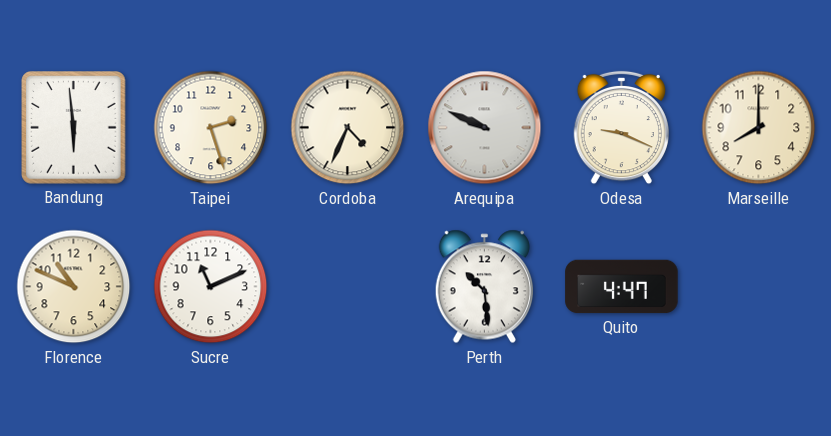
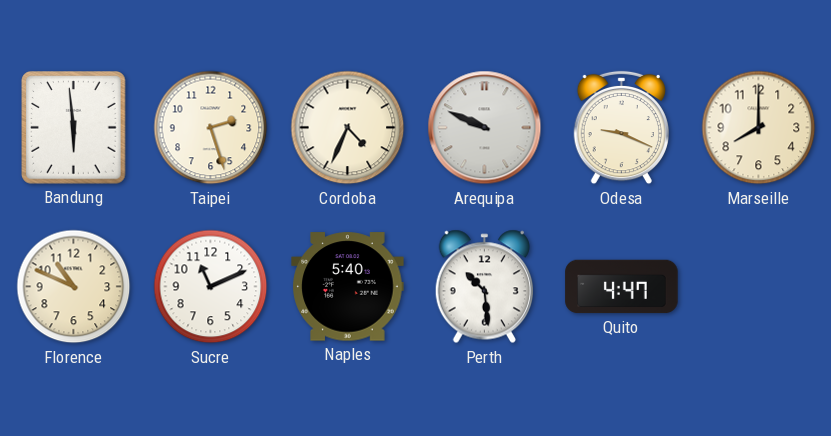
Naples: none -> 5:40 (348, 287)
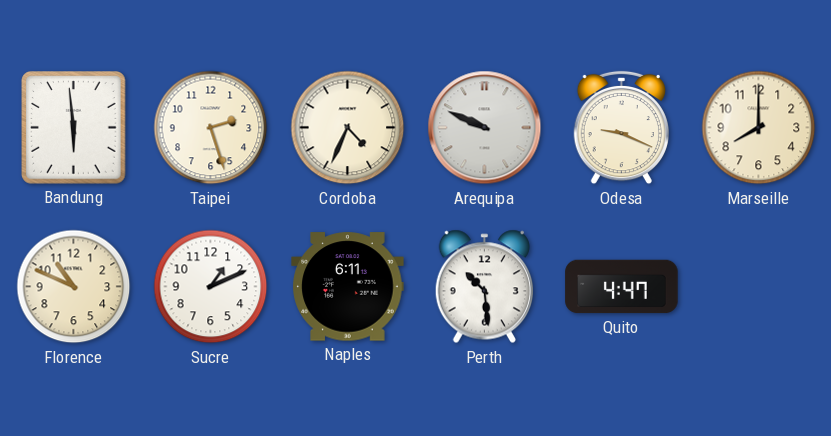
Sucre: 11:11 -> 1:11 (211, 287)
Naples: 5:40 -> 6:11 (348, 287)
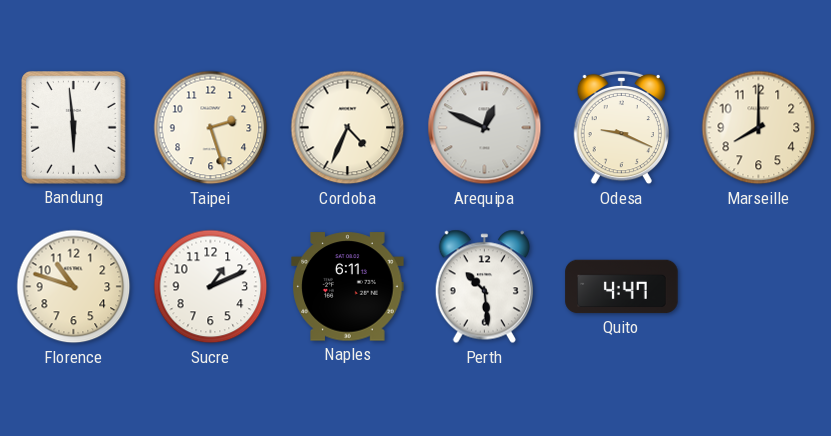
Arequipa: 9:49 -> 12:49 (485, 128)
Florence: 10:49 -> 10:48 (74, 287)
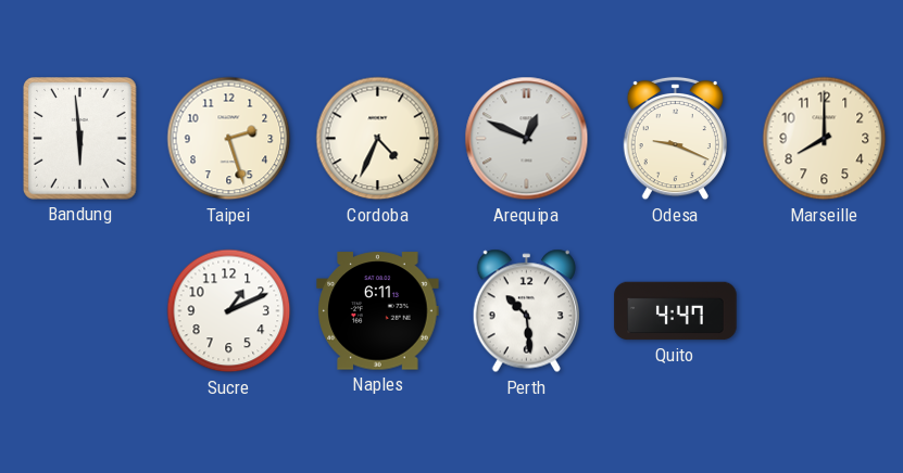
Florence: 10:48 -> none (74, 287)
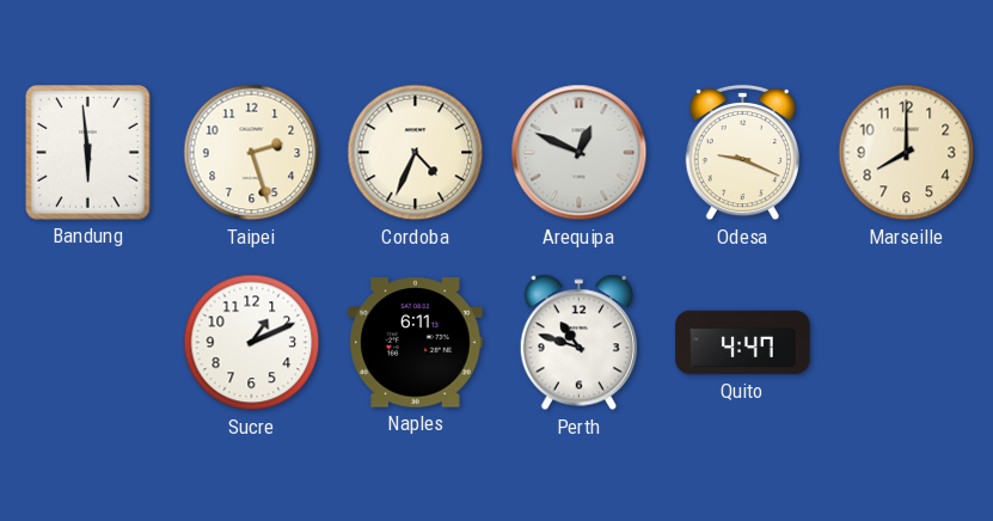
Perth: 10:29 -> 10:48 (578, 343)
